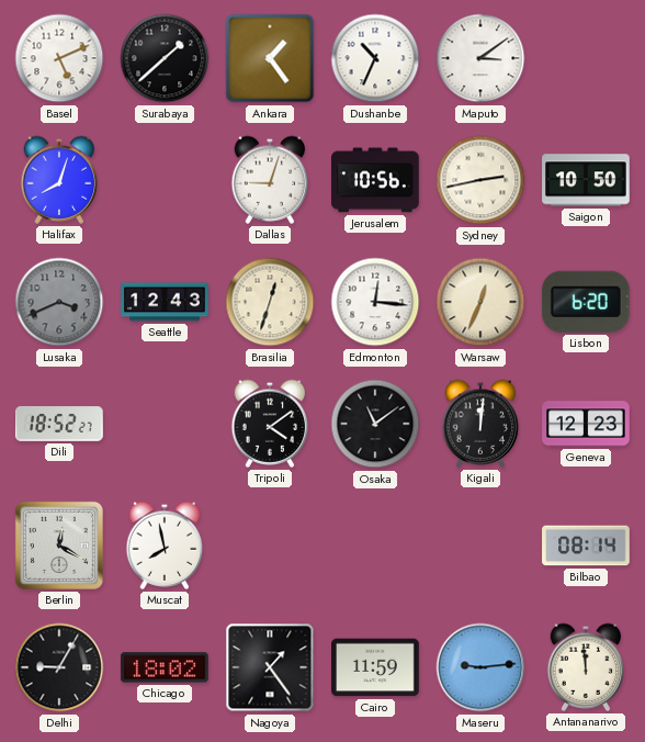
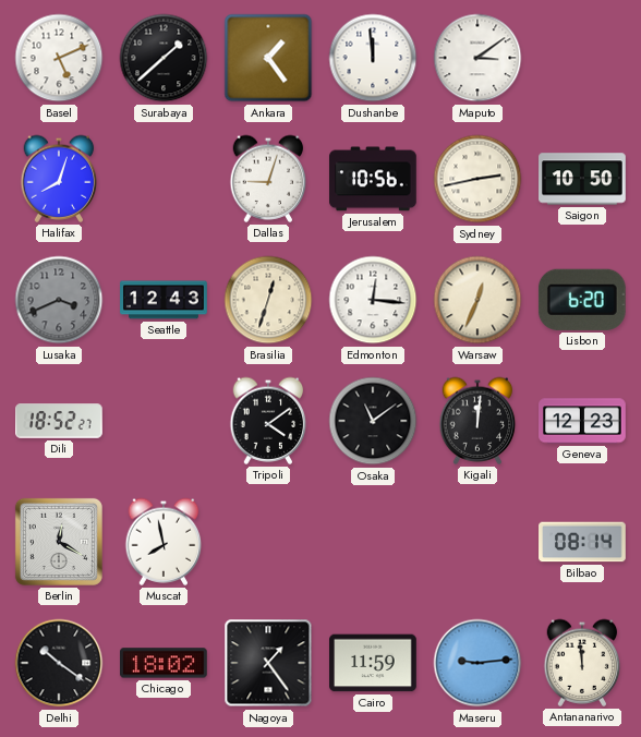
Dushanbe: 10:34 -> 11:59 (373, 58)
Delhi: 9:05 -> 10:21 (59, 663)
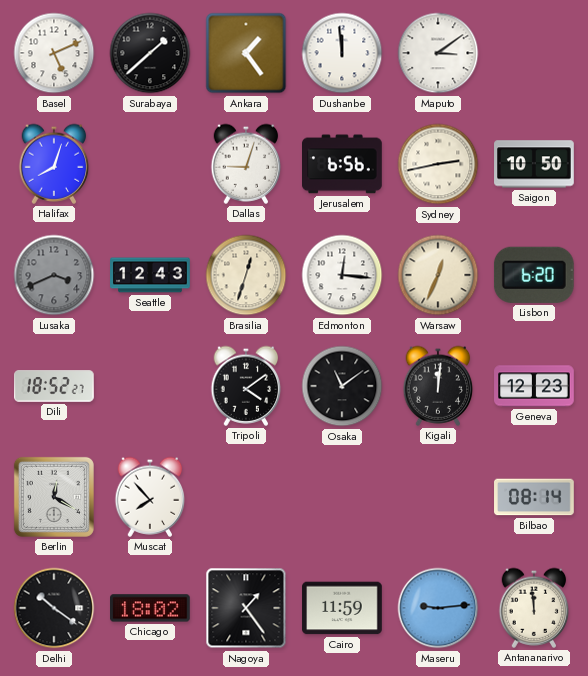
Jerusalem: 10:56 -> 6:56 (343, 164)
Muscat: 7:58 -> 7:53 (150, 497)
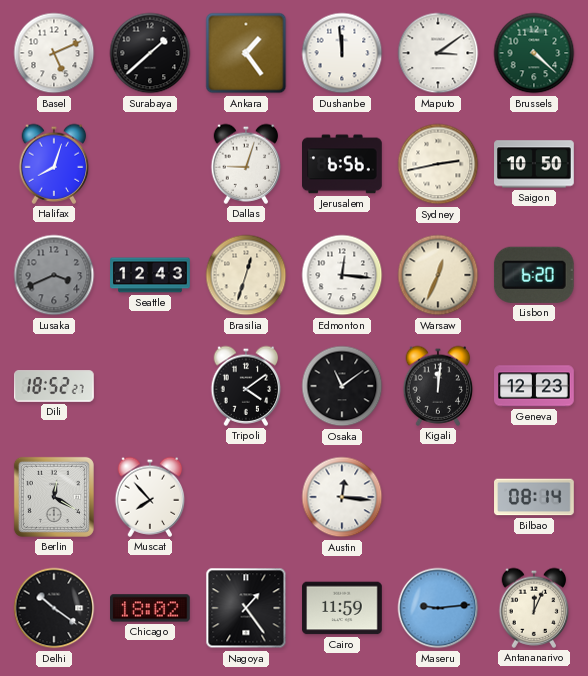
Brussels: none -> 4:22 (534, 53)
Austin: none -> 12:16 (342, 497)
Antananarivo: 11:59 -> 12:04 (534, 608)
